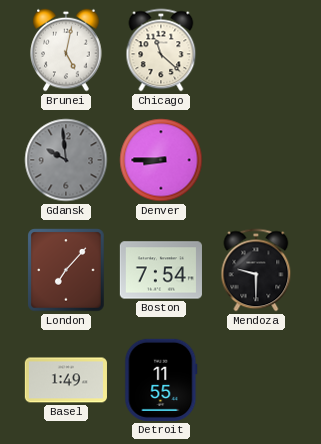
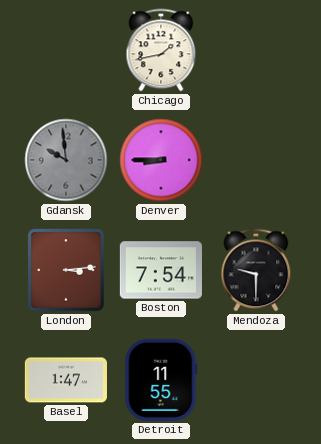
Brunei: 5:02 -> none (66, 50)
Chicago: 11:22 -> 1:43 (161, 50)
London: 7:07 -> 3:14 (66, 270)
Basel: 1:49 -> 1:47 (66, 380)
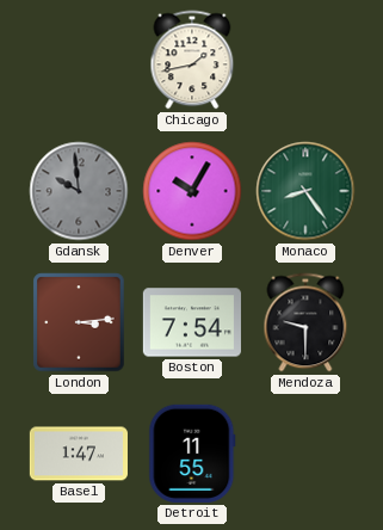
Denver: 8:45 -> 10:05 (192, 191)
Monaco: none -> 8:24 (305, 191)
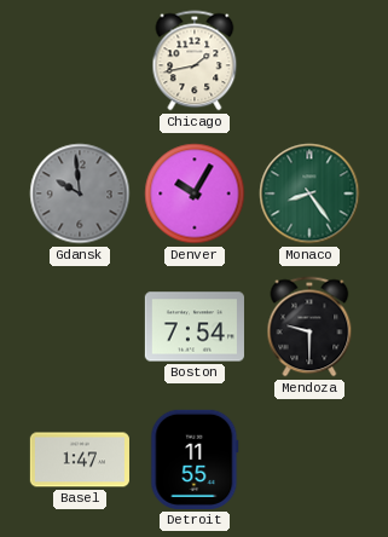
London: 3:14 -> none (79, 322)
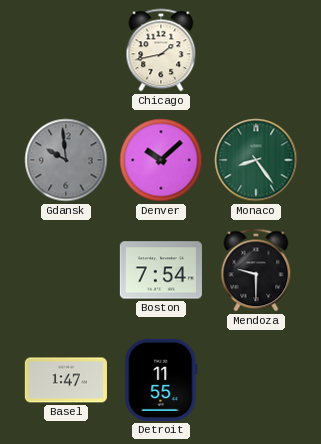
Denver: 10:05 -> 10:08 (161, 160)
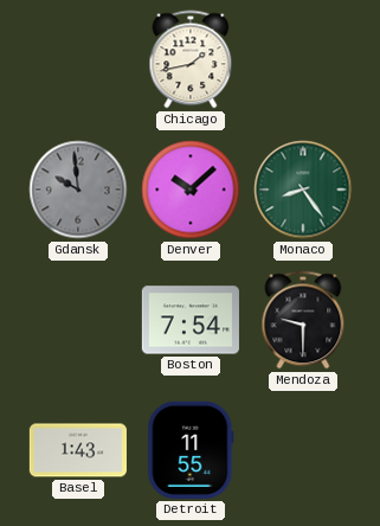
Basel: 1:47 -> 1:43 (78, 450)
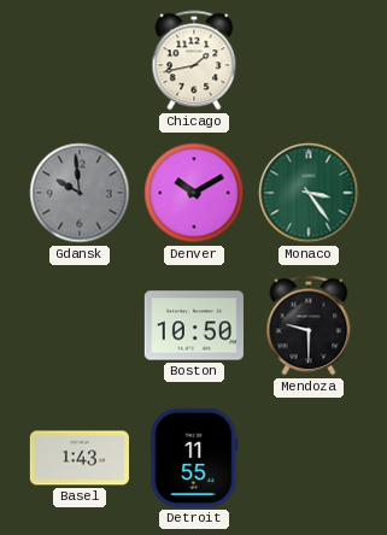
Denver: 10:08 -> 10:10 (194, 193)
Monaco: 8:24 -> 3:24 (309, 193)
Boston: 7:54 -> 10:50 (194, 325)
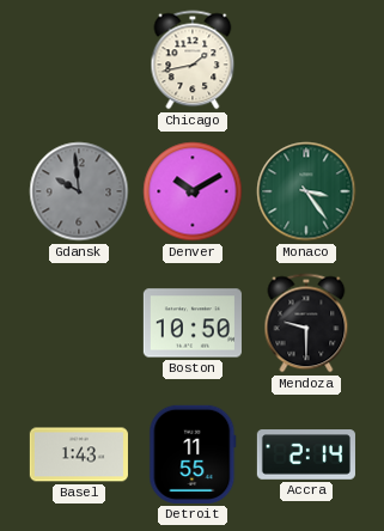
Accra: none -> 2:14 (306, 454)
